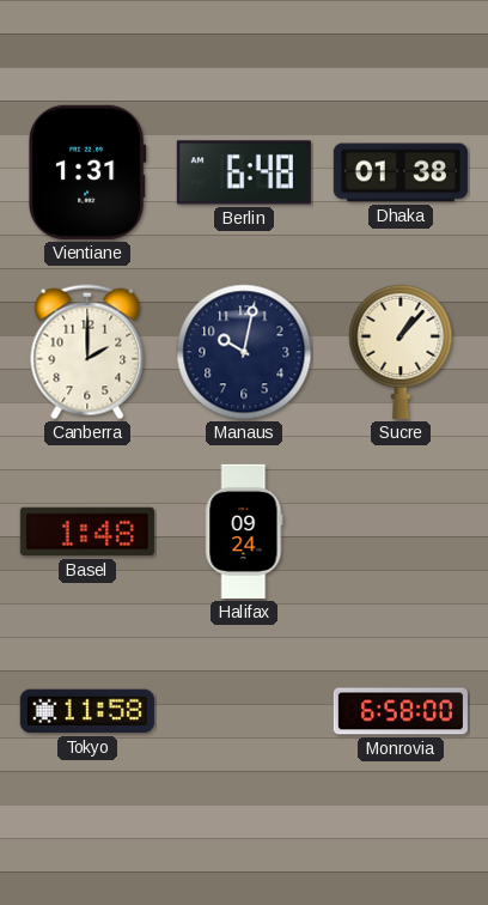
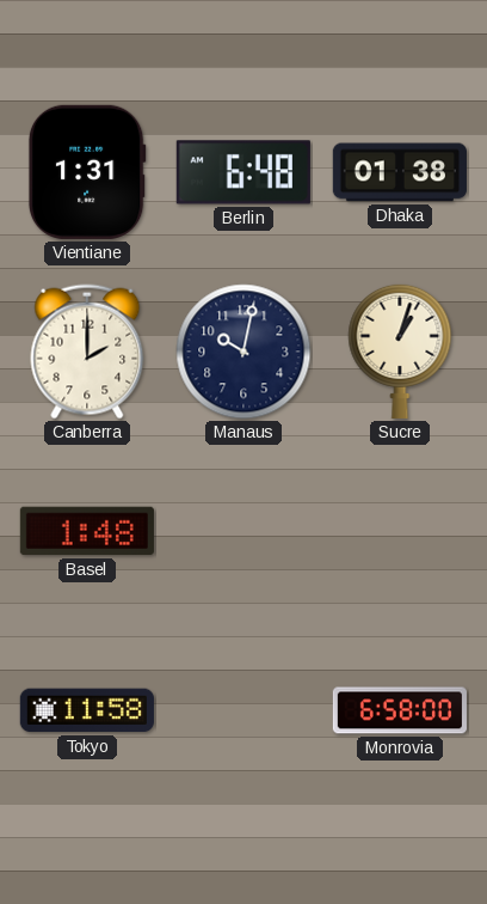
Sucre: 1:07 -> 1:03 (400, 350)
Halifax: 09:24 -> none (244, 532)
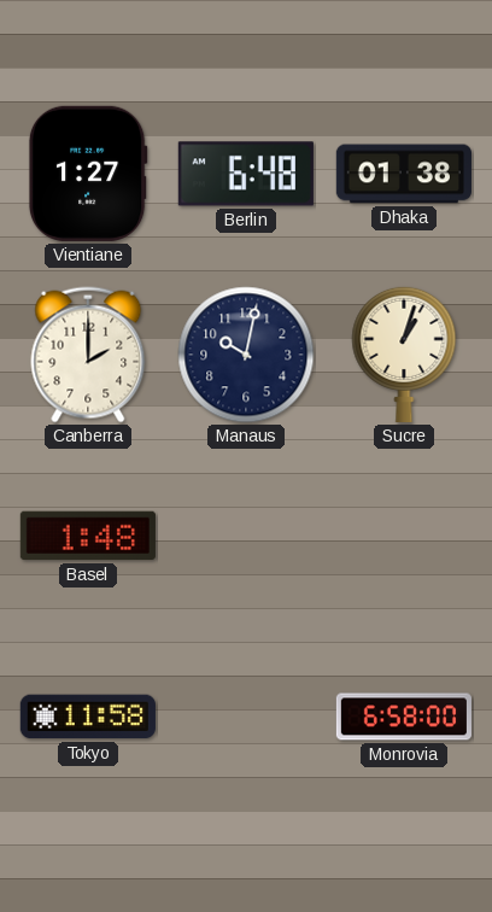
Vientiane: 1:31 -> 1:27 (88, 174)
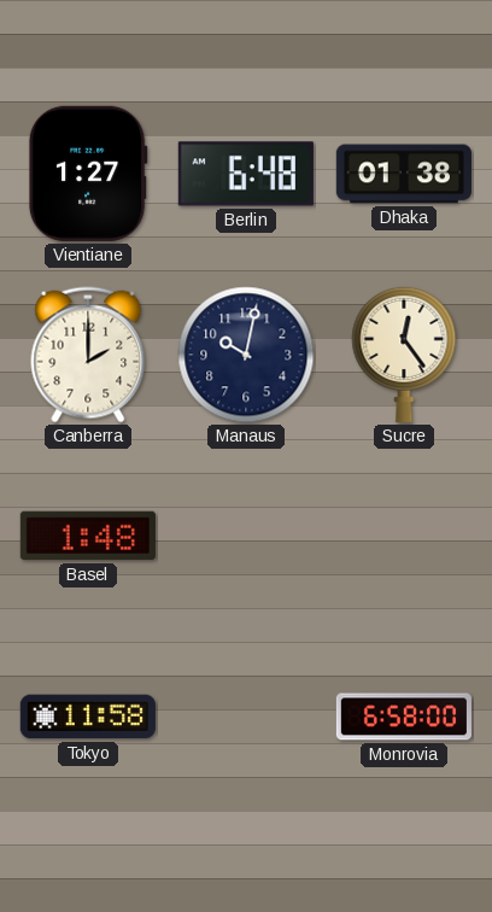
Sucre: 1:03 -> 12:24 (404, 353)
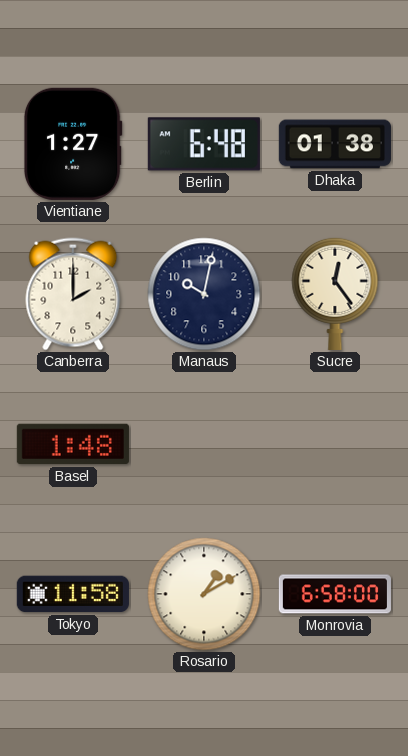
Rosario: none -> 1:10 (204, 594)
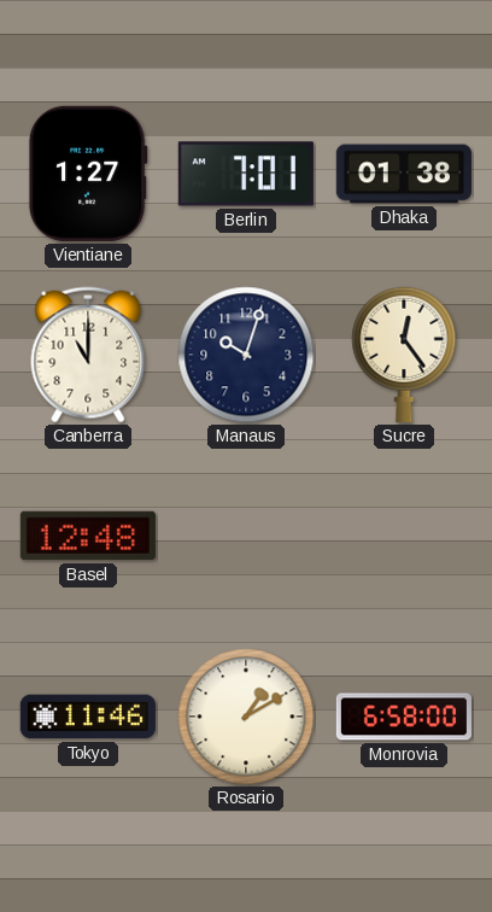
Berlin: 6:48 -> 7:01 (246, 174)
Canberra: 2:00 -> 11:00 (88, 355)
Manaus: 10:02 -> 10:03 (246, 355)
Basel: 1:48 -> 12:48 (88, 536)
Tokyo: 11:58 -> 11:46 (88, 717)
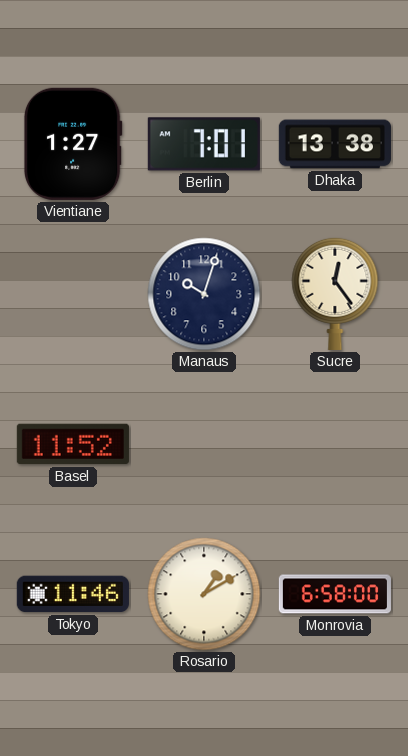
Dhaka: 01:38 -> 13:38 (335, 144)
Canberra: 11:00 -> none (88, 355)
Basel: 12:48 -> 11:52 (73, 444)
